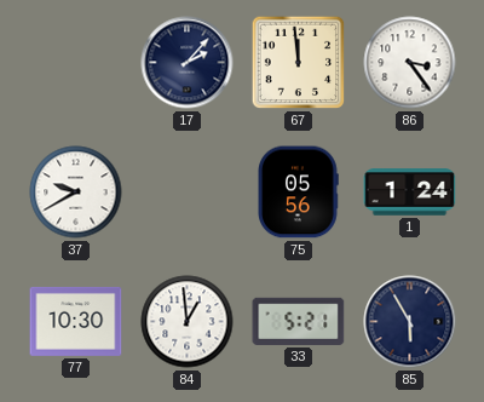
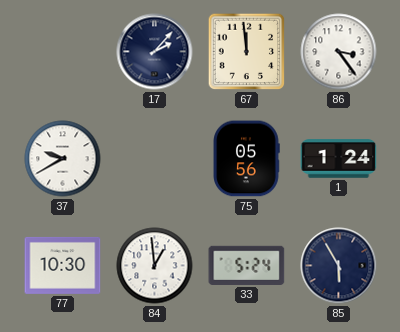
33: 5:21 -> 5:24 (247, 265)
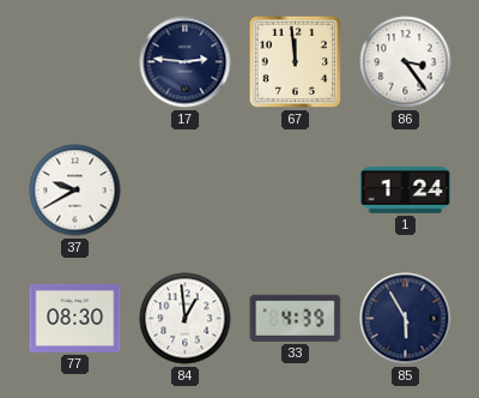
17: 2:07 -> 2:46 (186, 62)
75: 05:56 -> none (246, 159)
77: 10:30 -> 08:30 (75, 318)
33: 5:24 -> 4:39 (296, 318)
